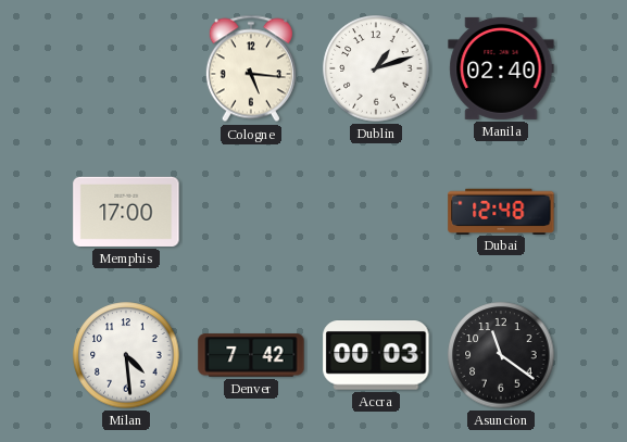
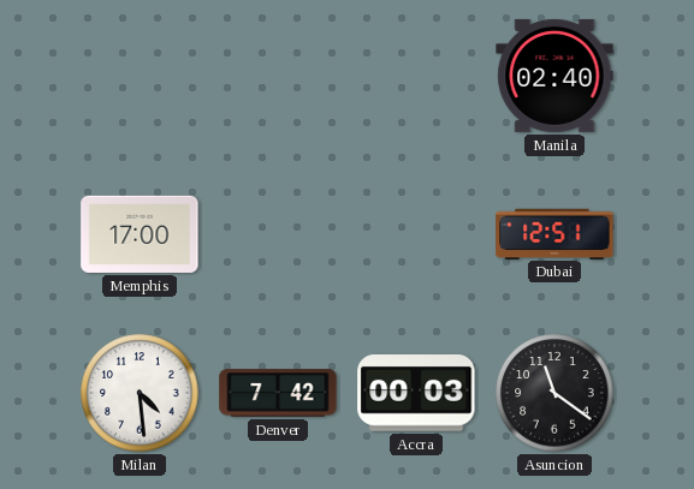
Cologne: 5:16 -> none (251, 68)
Dublin: 1:12 -> none (376, 68)
Dubai: 12:48 -> 12:51 (554, 233)
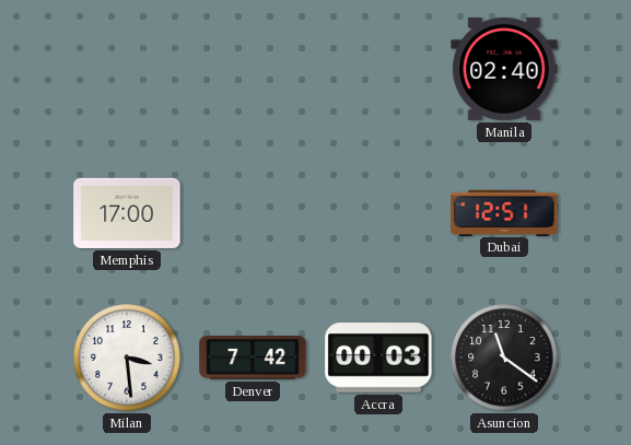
Milan: 4:29 -> 3:29 (127, 358)
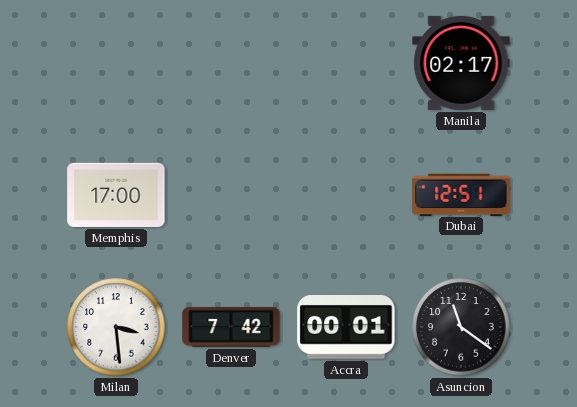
Manila: 02:40 -> 02:17 (461, 63)
Accra: 00:03 -> 00:01 (346, 327)
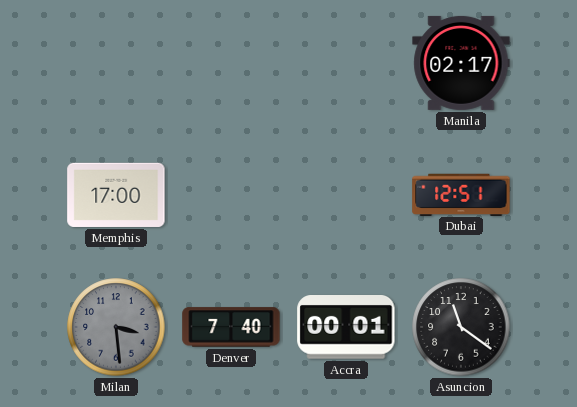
Milan dial: white -> grey (116, 327)
Denver: 7:42 -> 7:40 (231, 327)
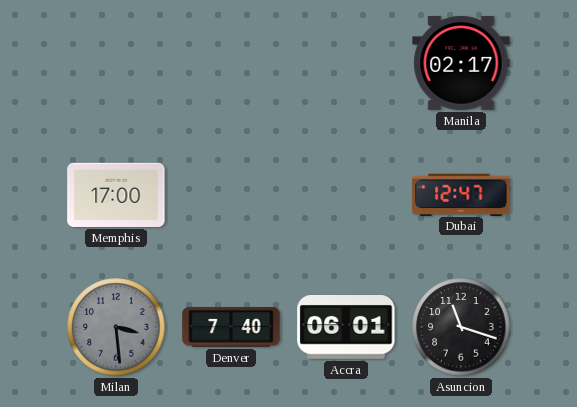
Dubai: 12:51 -> 12:47 (461, 194)
Accra: 00:01 -> 06:01 (346, 327)
Asuncion: 11:21 -> 11:18 (461, 327)
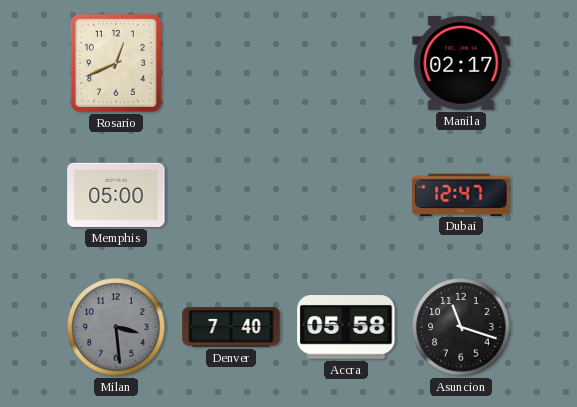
Rosario: none -> 12:41 (116, 63)
Memphis: 17:00 -> 05:00 (116, 195)
Accra: 06:01 -> 05:58 (346, 327)
